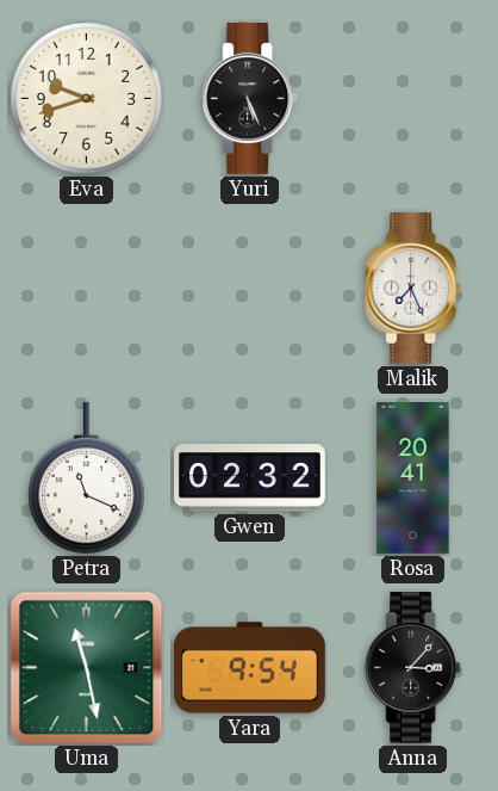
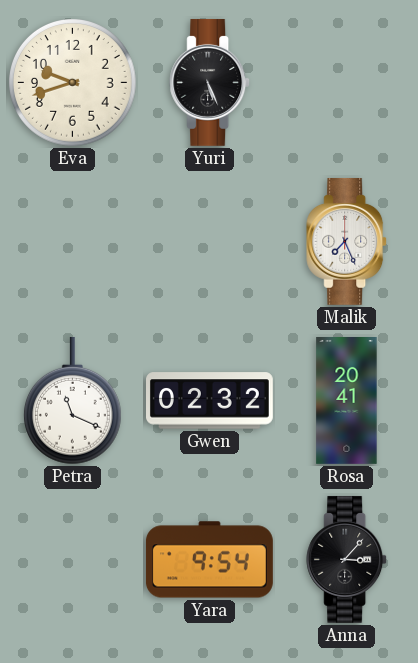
Uma: 11:28 -> none (87, 668)
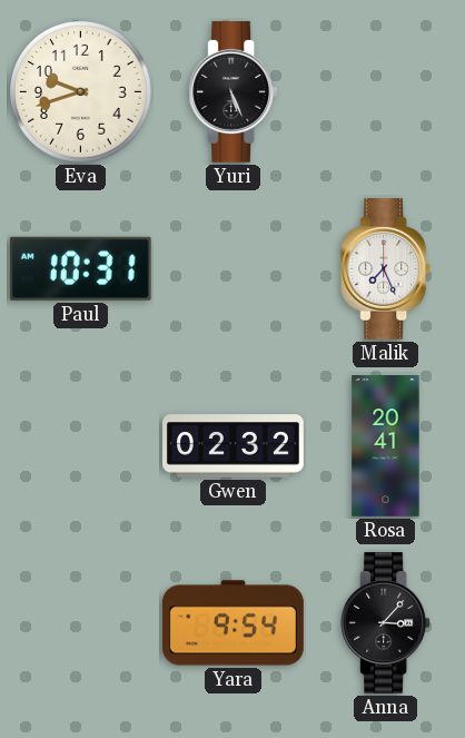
Paul: none -> 10:31 (80, 268)
Petra: 11:19 -> none (72, 401)
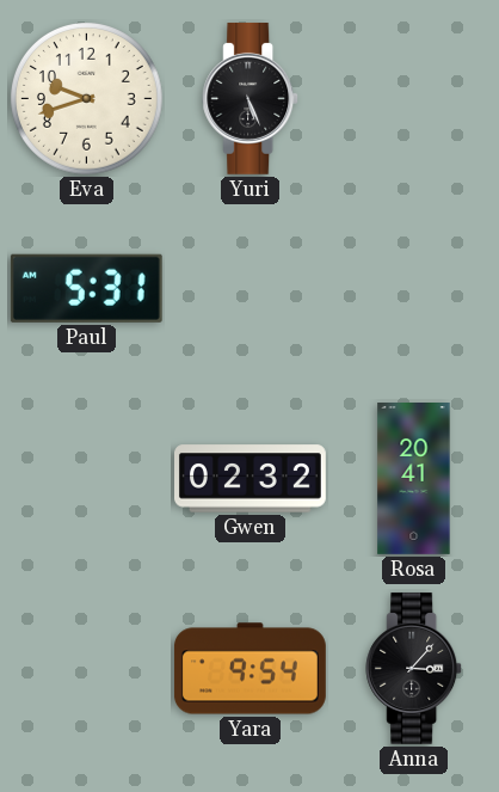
Paul: 10:31 -> 5:31 (86, 288)
Malik: 7:26 -> none (386, 268)
